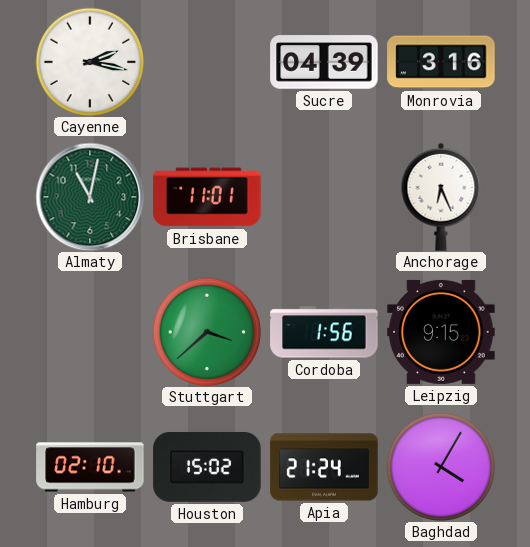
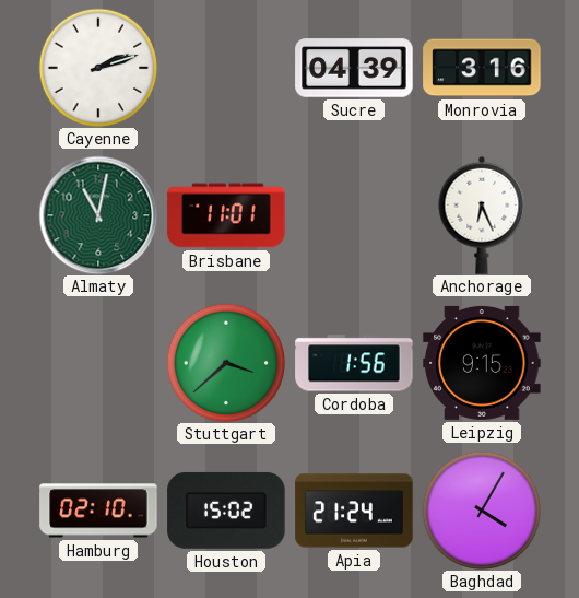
Cayenne: 2:17 -> 2:12 (98, 68)
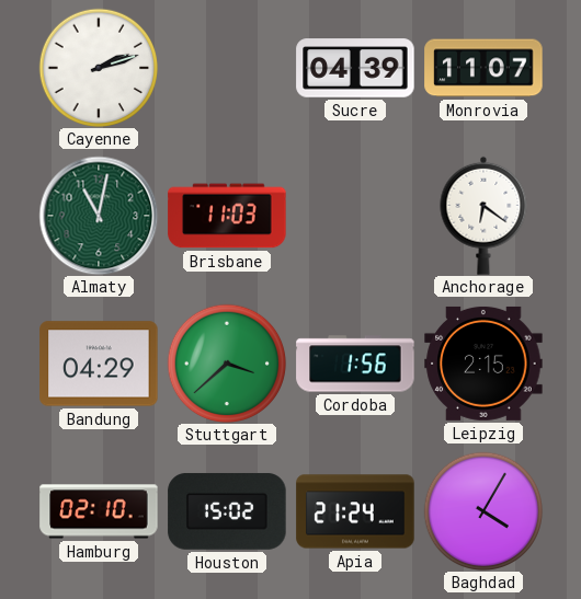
Monrovia: 3:16 -> 11:07 (483, 68)
Brisbane: 11:01 -> 11:03 (227, 216)
Anchorage: 6:26 -> 6:21 (483, 216)
Bandung: none -> 04:29 (99, 364)
Leipzig: 9:15 -> 2:15 (483, 364)
